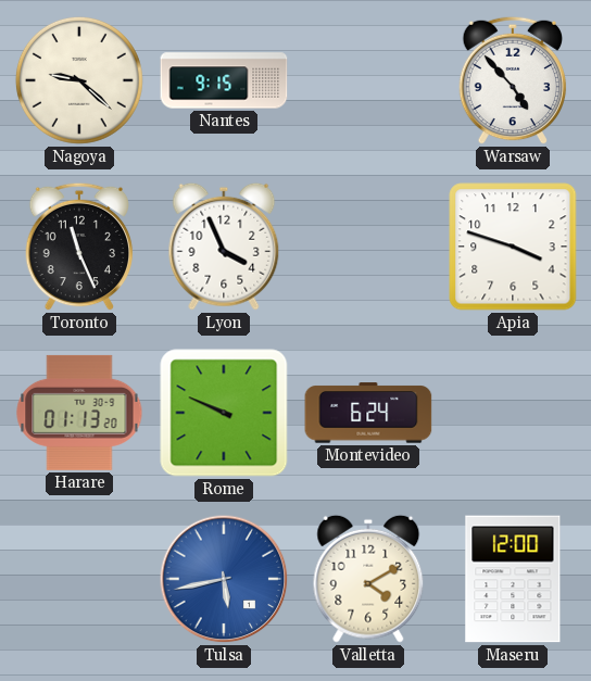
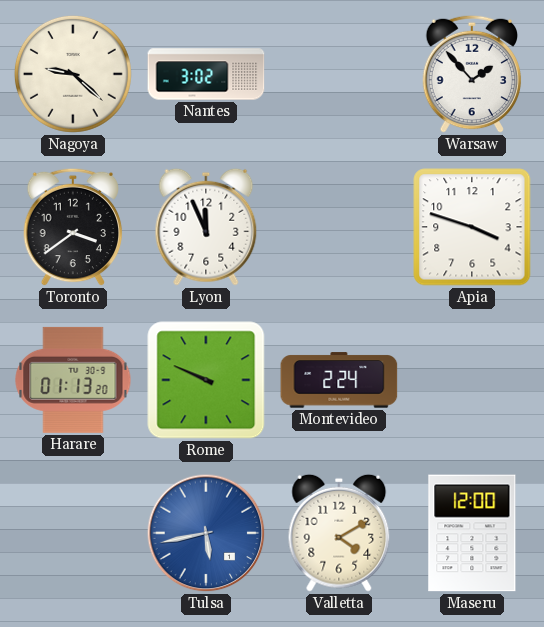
Nantes: 9:15 -> 3:02 (206, 74)
Warsaw: 4:53 -> 1:53 (472, 74)
Toronto: 11:26 -> 3:39 (73, 227)
Lyon: 3:56 -> 11:56 (206, 227)
Montevideo: 6:24 -> 2:24 (339, 380)
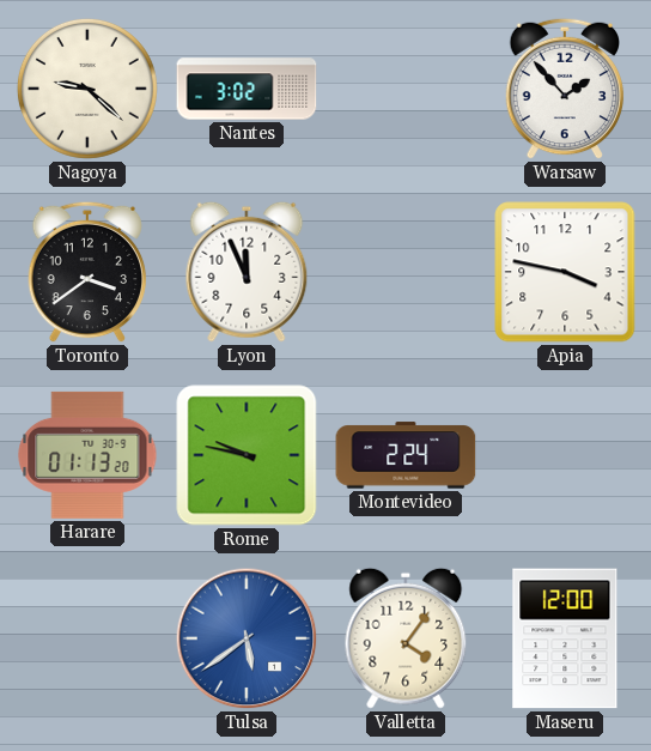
Apia: 3:48 -> 3:47 (565, 272)
Rome: 9:49 -> 9:47 (247, 455)
Tulsa: 5:43 -> 5:39 (247, 638)
Valletta: 4:10 -> 4:06 (406, 638)
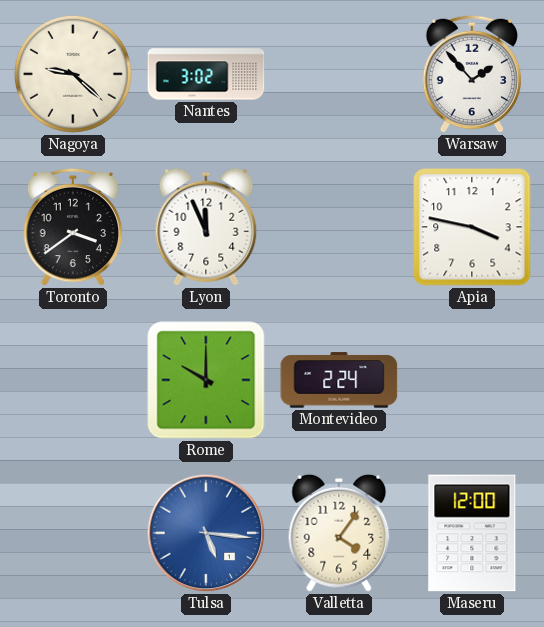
Harare: 01:13 -> none (87, 455)
Rome: 9:47 -> 10:00 (206, 380)
Tulsa: 5:39 -> 5:16 (206, 533)
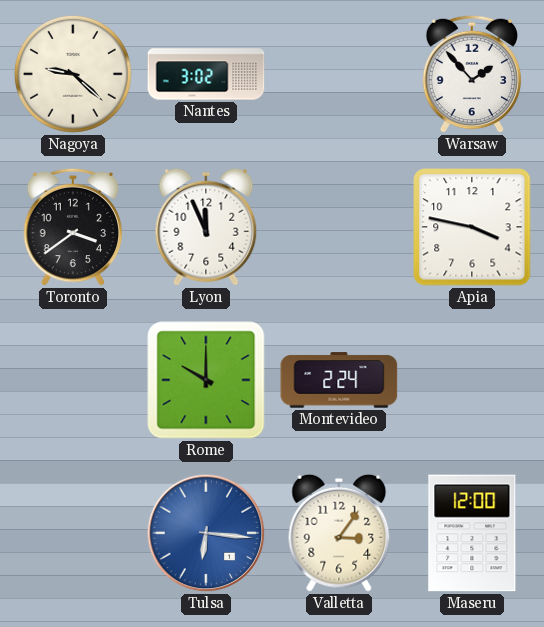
Tulsa: 5:16 -> 6:16 (206, 533)
Valletta: 4:06 -> 3:06 (339, 533)
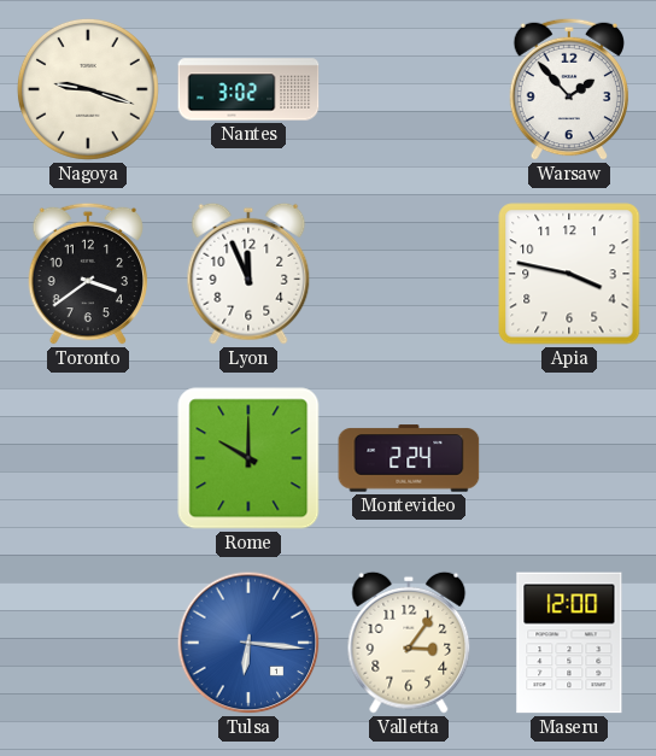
Nagoya: 9:22 -> 9:18 (88, 89)
